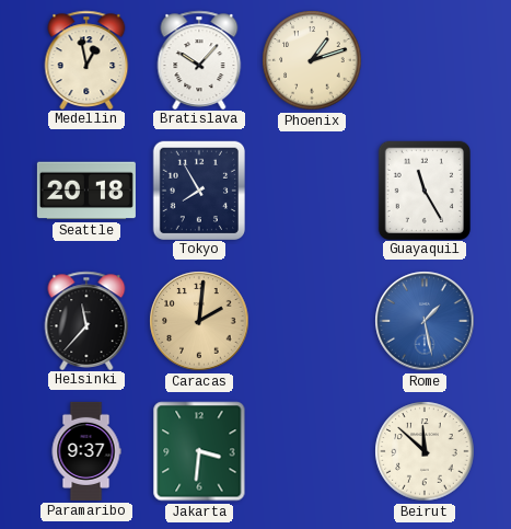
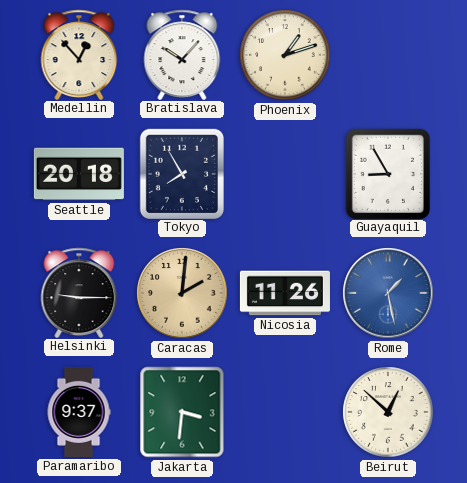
Medellin: 12:58 -> 12:53 (79, 54)
Guayaquil: 11:25 -> 8:55 (387, 173)
Helsinki: 11:37 -> 9:15 (79, 292)
Nicosia: none -> 11:26 (285, 293)
Beirut: 11:52 -> 12:52 (388, 412)
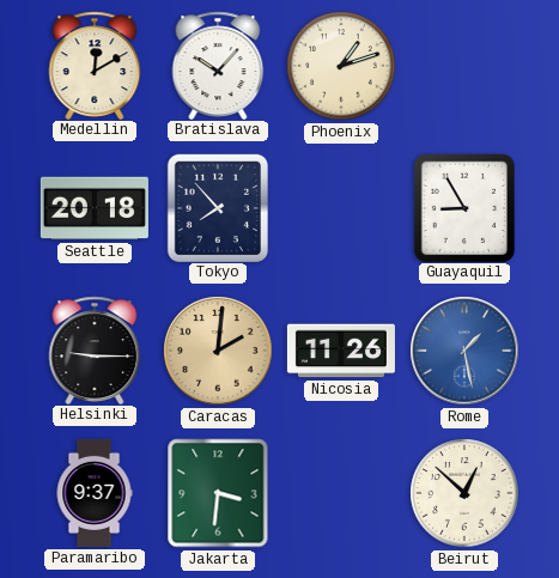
Medellin: 12:53 -> 12:10 (95, 65)
Tokyo: 7:55 -> 7:53 (217, 207)
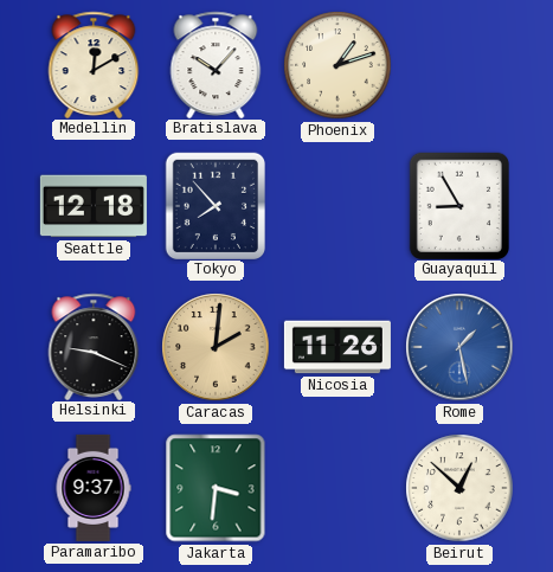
Seattle: 20:18 -> 12:18 (94, 206)
Helsinki: 9:15 -> 9:19 (94, 346)
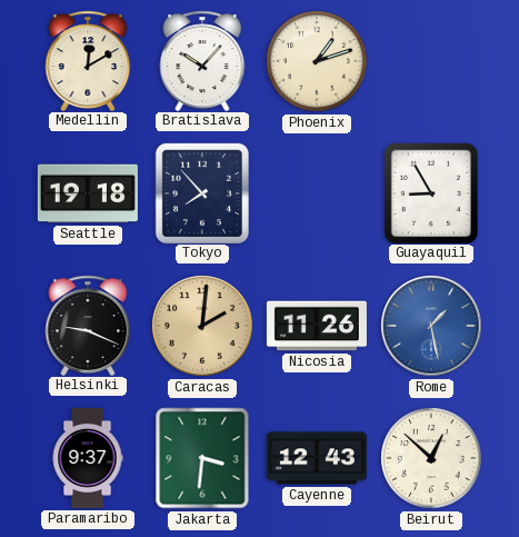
Seattle: 12:18 -> 19:18 (88, 193)
Cayenne: none -> 12:43 (317, 458)
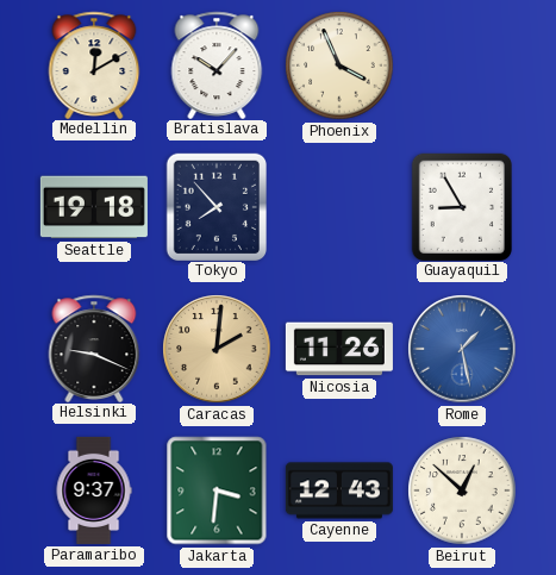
Phoenix: 1:12 -> 3:56 (339, 65)
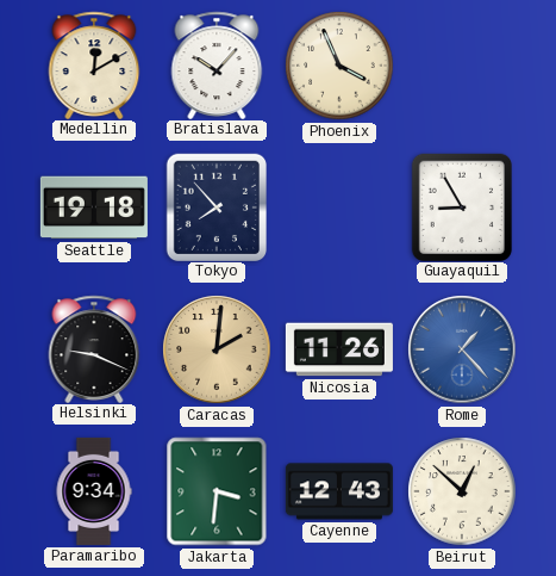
Rome: 1:28 -> 1:23 (462, 349)
Paramaribo: 9:37 -> 9:34 (94, 491)
